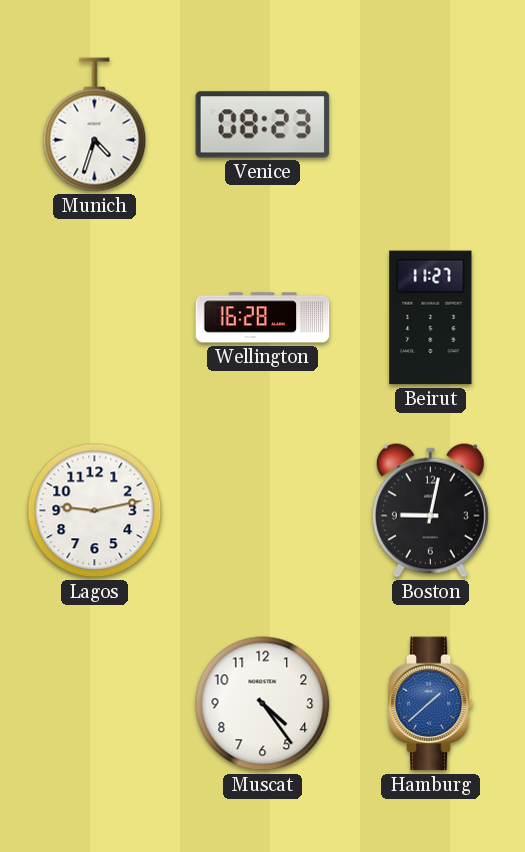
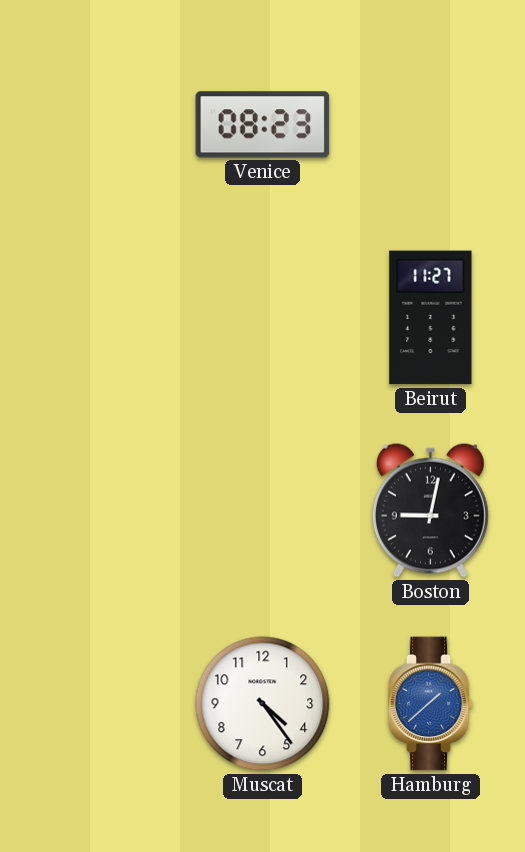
Munich: 4:33 -> none (95, 125)
Wellington: 16:28 -> none (263, 318)
Lagos: 9:13 -> none (95, 511)
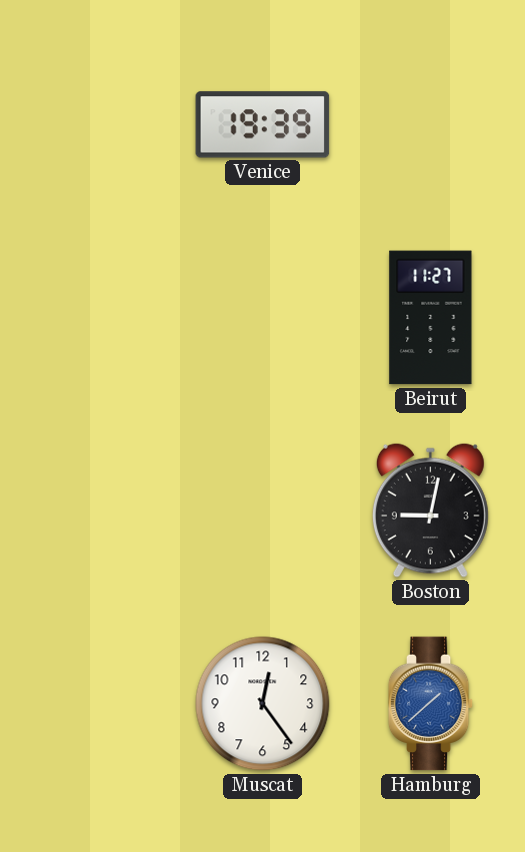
Venice: 08:23 -> 19:39 (263, 125)
Muscat: 4:24 -> 12:24 (263, 704)
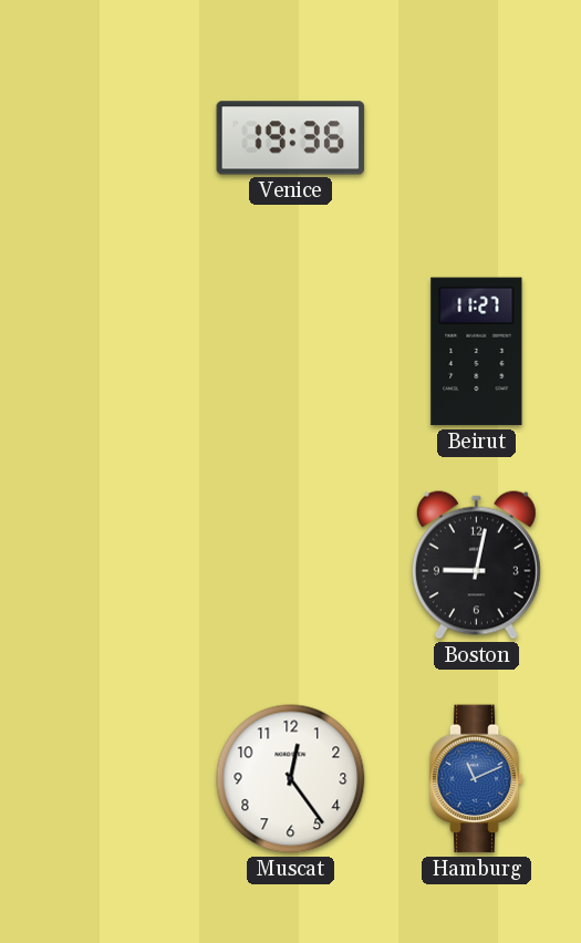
Venice: 19:39 -> 19:36 (291, 138)
Hamburg: 1:38 -> 11:11 (477, 779)
